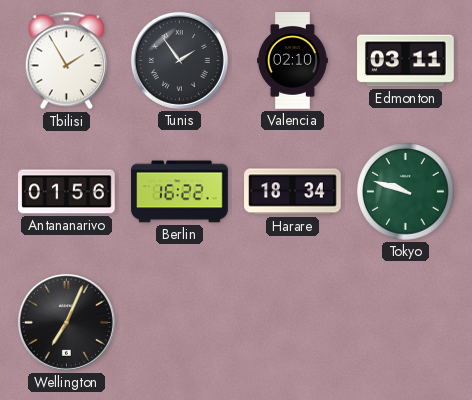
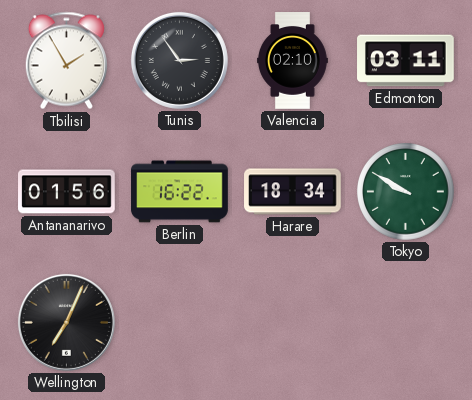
Tunis: 1:54 -> 2:54 (179, 60)
Tokyo: 9:48 -> 9:50 (406, 192)
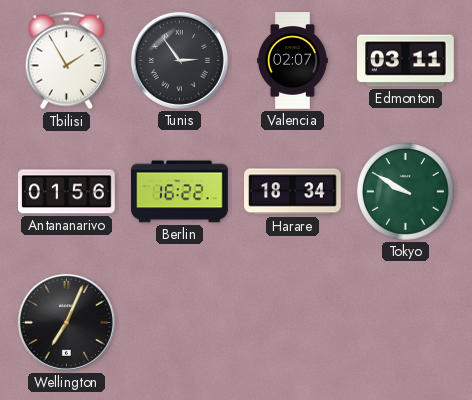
Valencia: 02:10 -> 02:07 (293, 61)
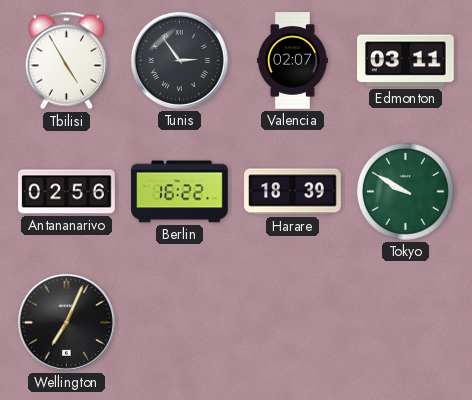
Tbilisi: 1:55 -> 4:55 (66, 61)
Antananarivo: 01:56 -> 02:56 (67, 192)
Harare: 18:34 -> 18:39 (293, 192)
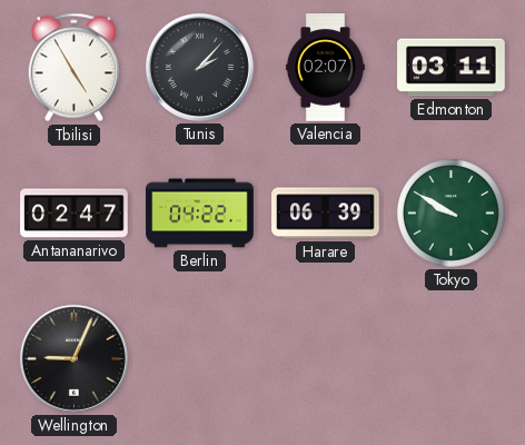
Tunis: 2:54 -> 2:07 (199, 67)
Antananarivo: 02:56 -> 02:47 (75, 214)
Berlin: 16:22 -> 04:22 (200, 214)
Harare: 18:39 -> 06:39 (326, 214)
Wellington: 7:04 -> 9:04 (73, 358)
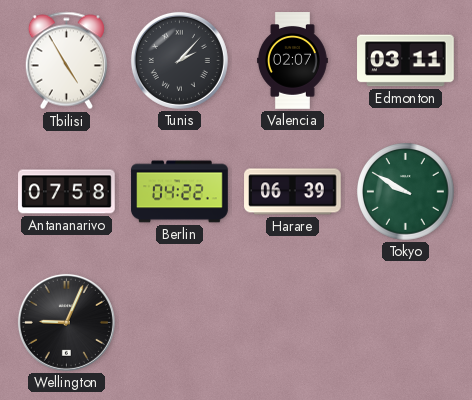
Antananarivo: 02:47 -> 07:58 (67, 192)
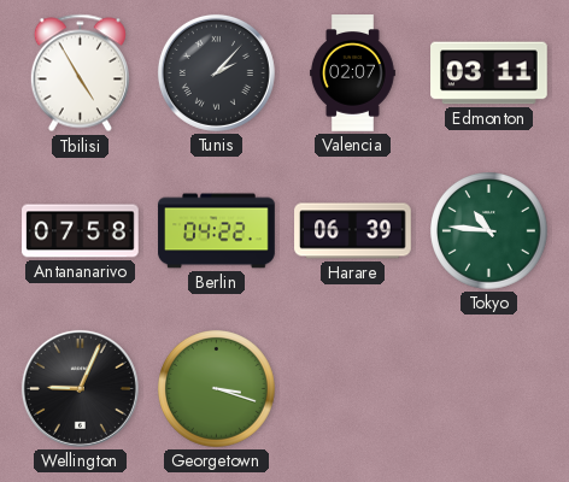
Tokyo: 9:50 -> 10:46 (489, 231)
Georgetown: none -> 3:18 (217, 389)
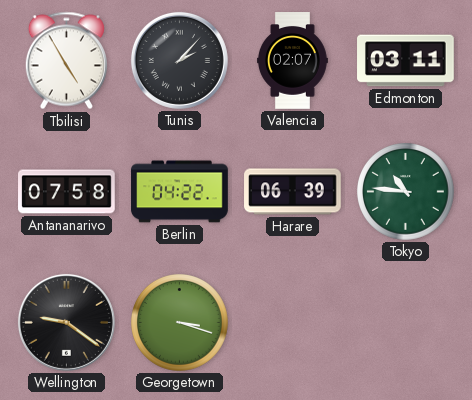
Wellington: 9:04 -> 9:21 (66, 322)
